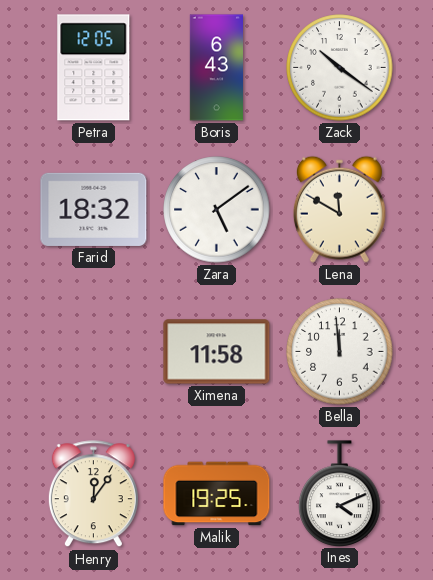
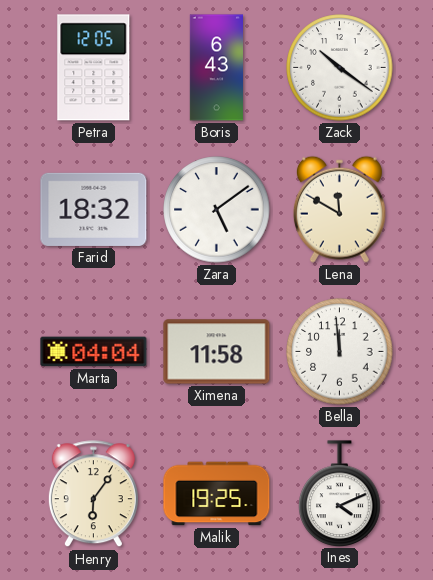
Marta: none -> 04:04 (94, 352)
Henry: 12:06 -> 6:06 (93, 494)
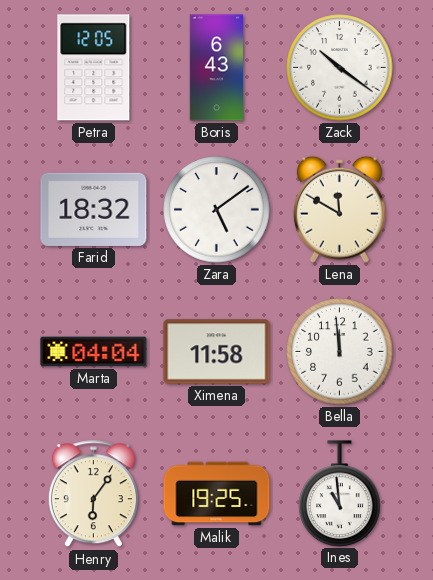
Ines: 4:11 -> 10:59 (340, 493)
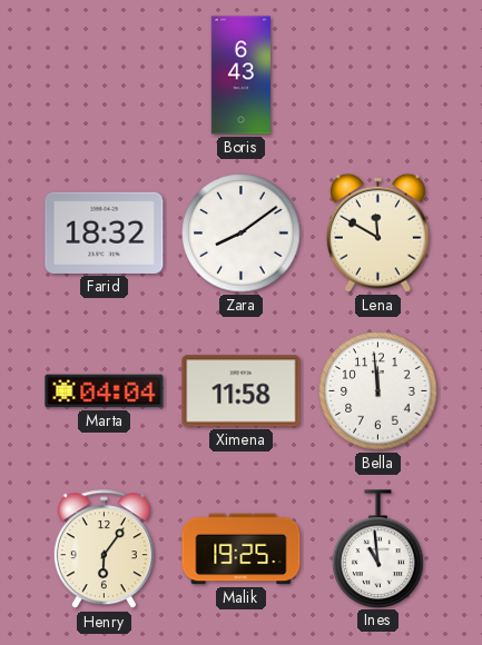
Petra: 12:05 -> none (94, 68)
Zack: 10:21 -> none (340, 68)
Zara: 5:09 -> 8:09 (242, 234)
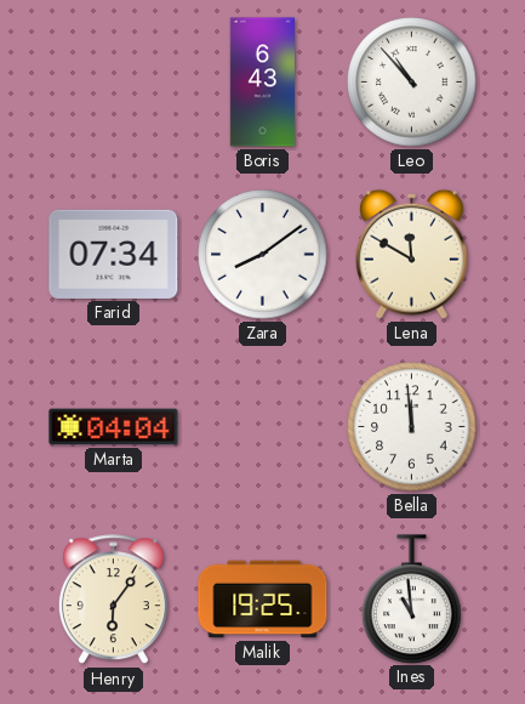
Leo: none -> 10:53 (412, 83)
Farid: 18:32 -> 07:34 (114, 254)
Ximena: 11:58 -> none (242, 391)
